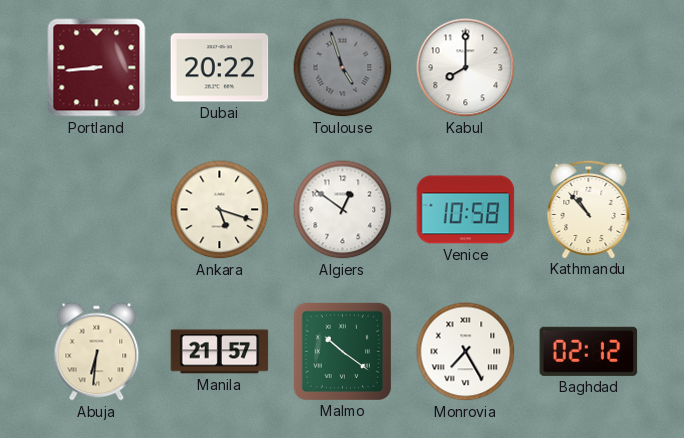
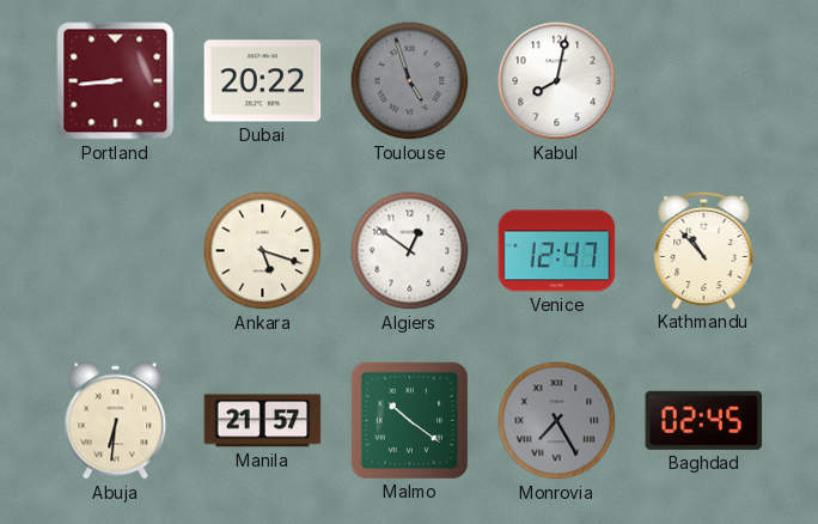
Kabul: 8:00 -> 8:02 (557, 81)
Venice: 10:58 -> 12:47 (557, 251)
Monrovia dial: white -> grey (557, 421)
Baghdad: 02:12 -> 02:45 (704, 420)
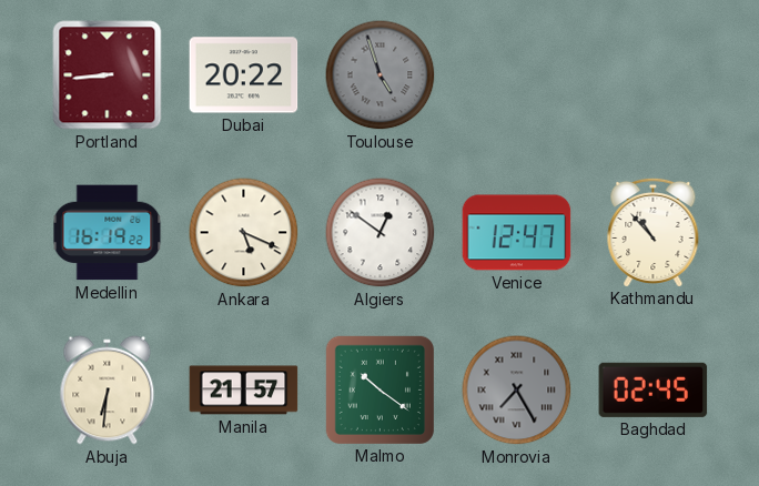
Kabul: 8:02 -> none (557, 81)
Medellin: none -> 16:19 (108, 233)
Ankara: 5:18 -> 5:19 (244, 233)
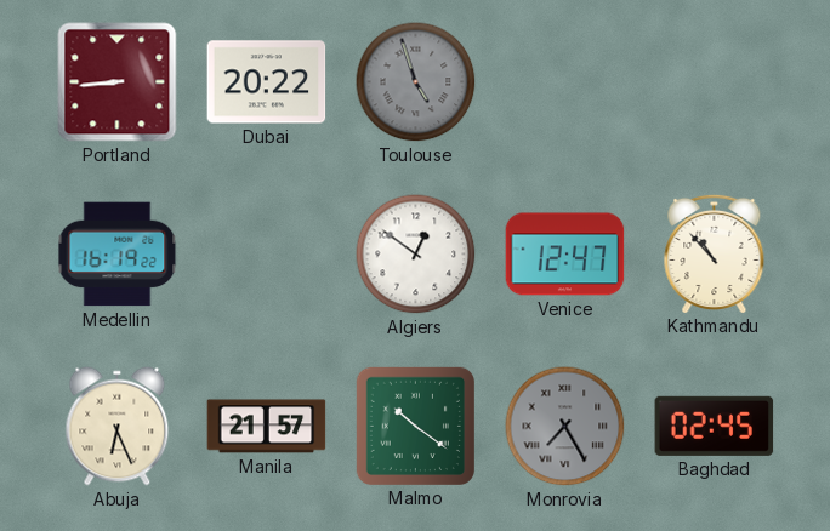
Ankara: 5:19 -> none (244, 233)
Abuja: 6:31 -> 6:26 (118, 427)
